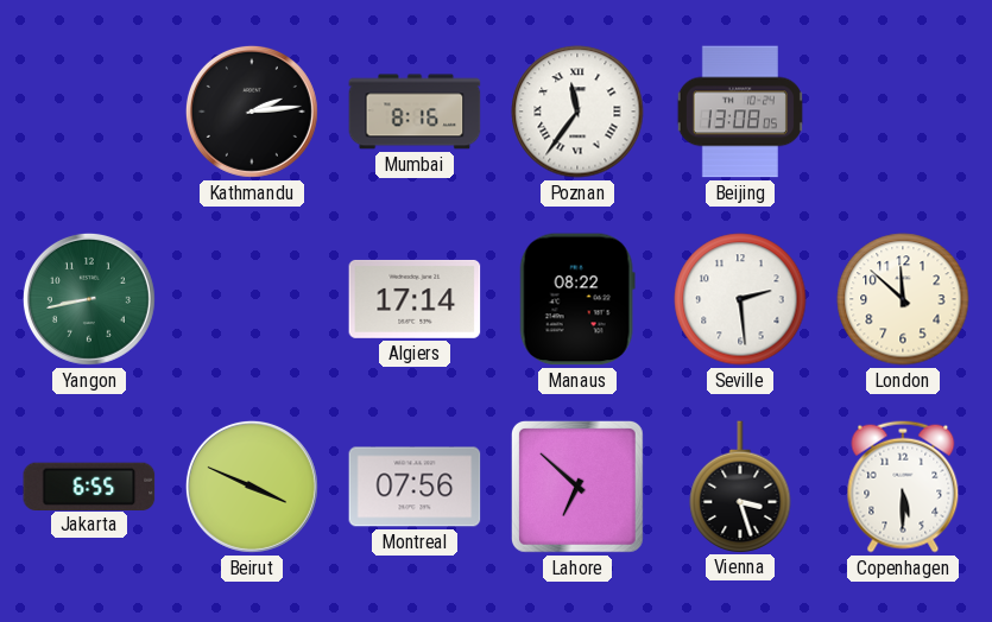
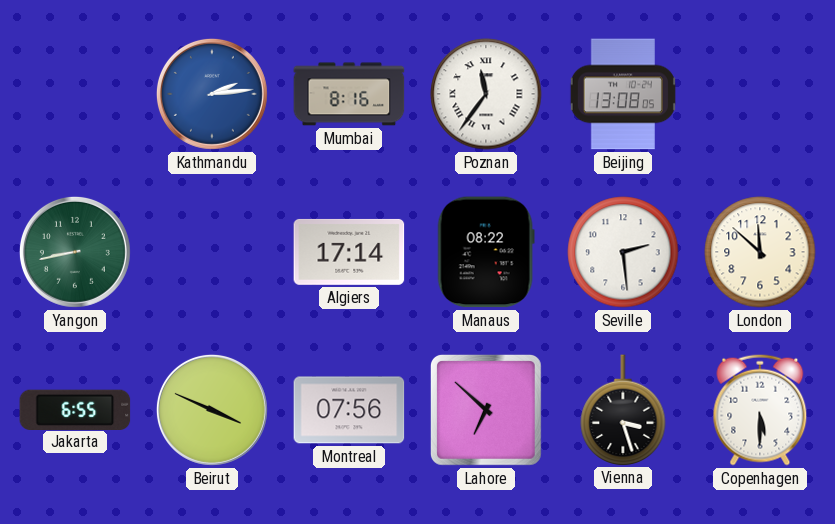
Kathmandu dial: black -> blue (212, 94)
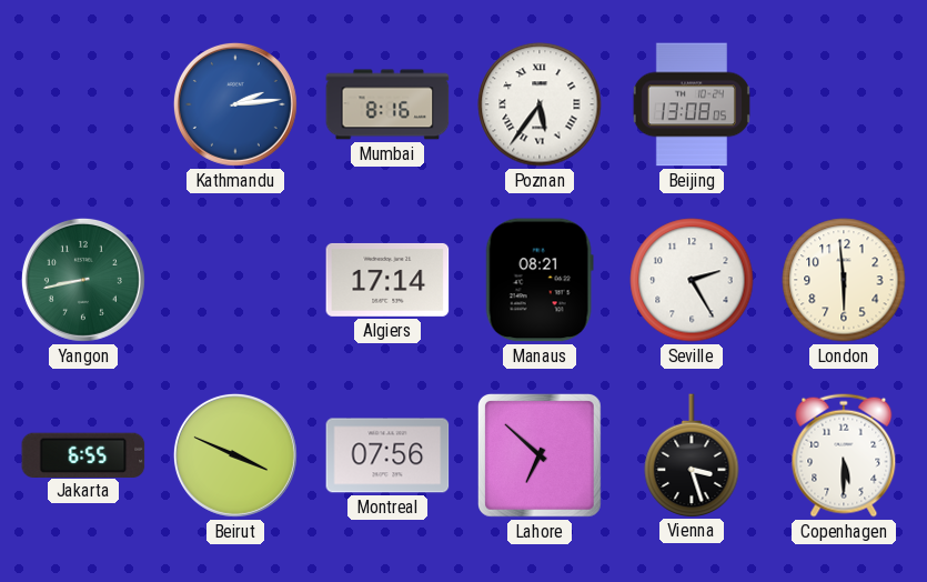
Poznan: 11:36 -> 5:36 (540, 104)
Manaus: 08:22 -> 08:21 (540, 280)
Seville: 2:29 -> 2:25 (692, 280)
London: 11:52 -> 5:59 (844, 280)
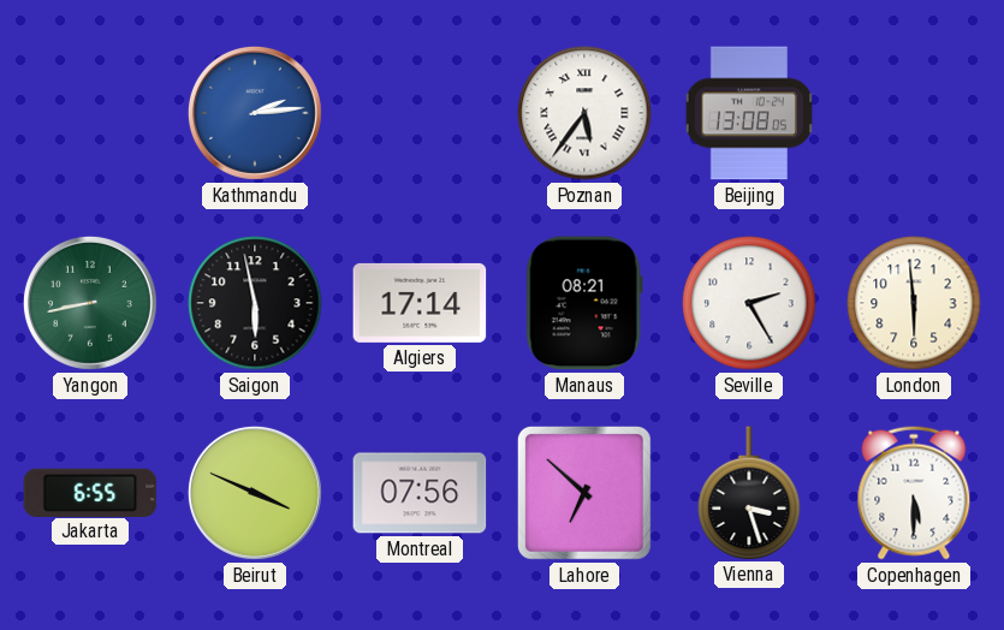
Mumbai: 8:16 -> none (387, 104)
Saigon: none -> 5:58 (255, 303)
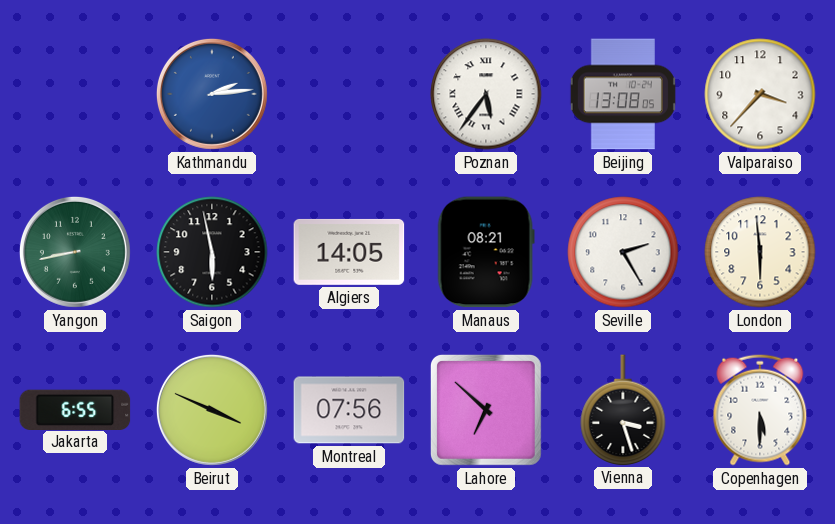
Valparaiso: none -> 3:37 (760, 94)
Algiers: 17:14 -> 14:05 (349, 252)
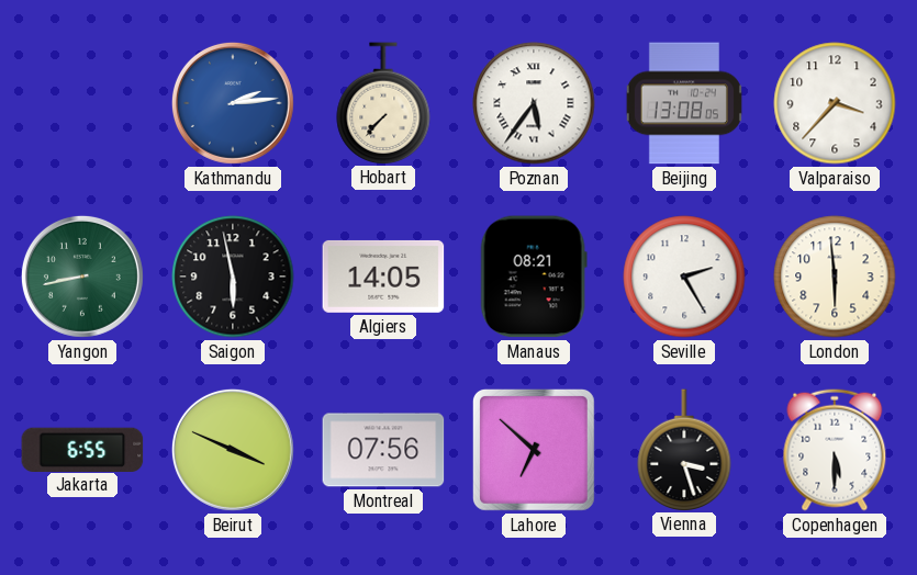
Hobart: none -> 7:37 (383, 103)
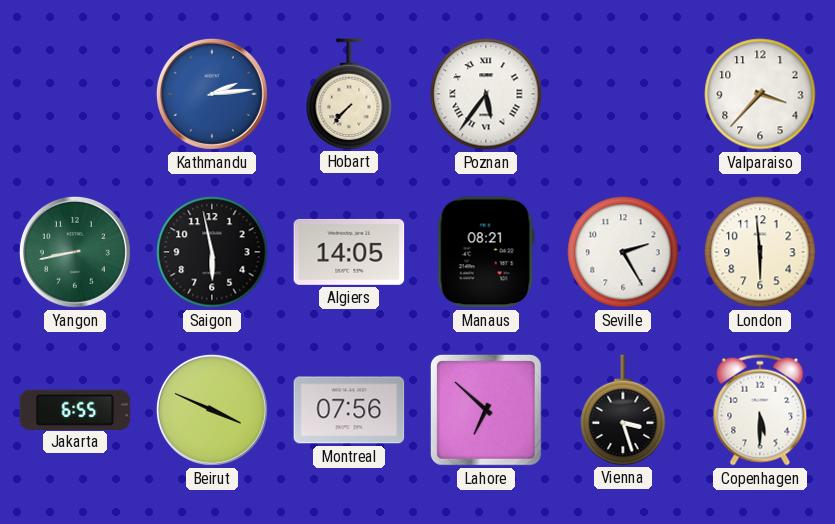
Beijing: 13:08 -> none (684, 103)
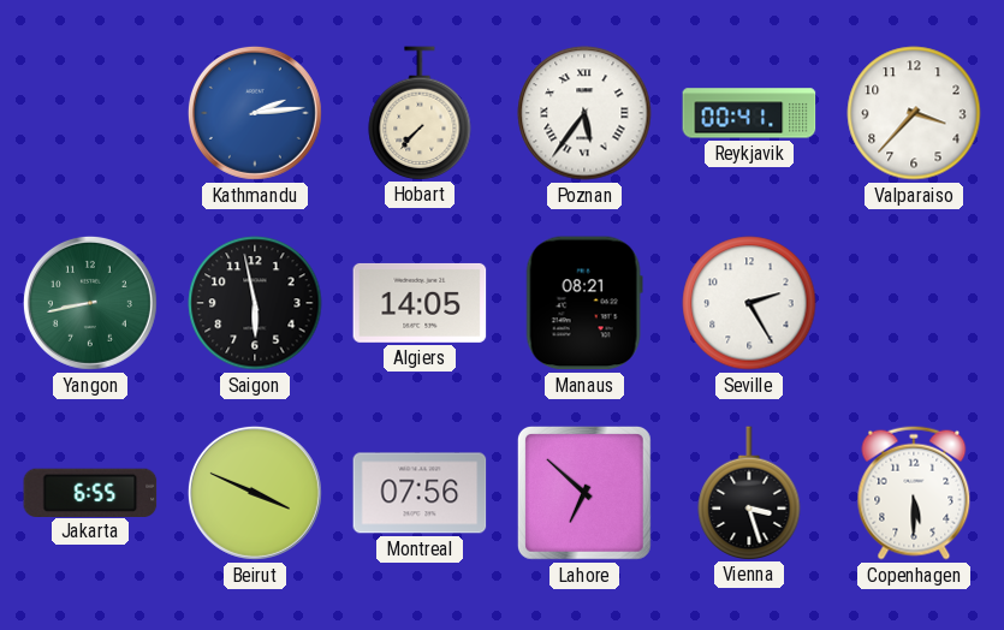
Reykjavik: none -> 00:41 (749, 113)
London: 5:59 -> none (760, 252)
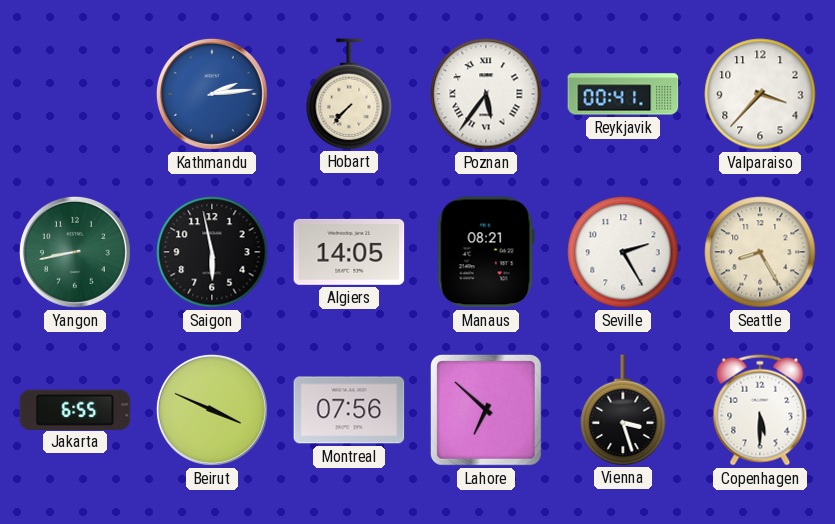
Seattle: none -> 8:25 (760, 252)
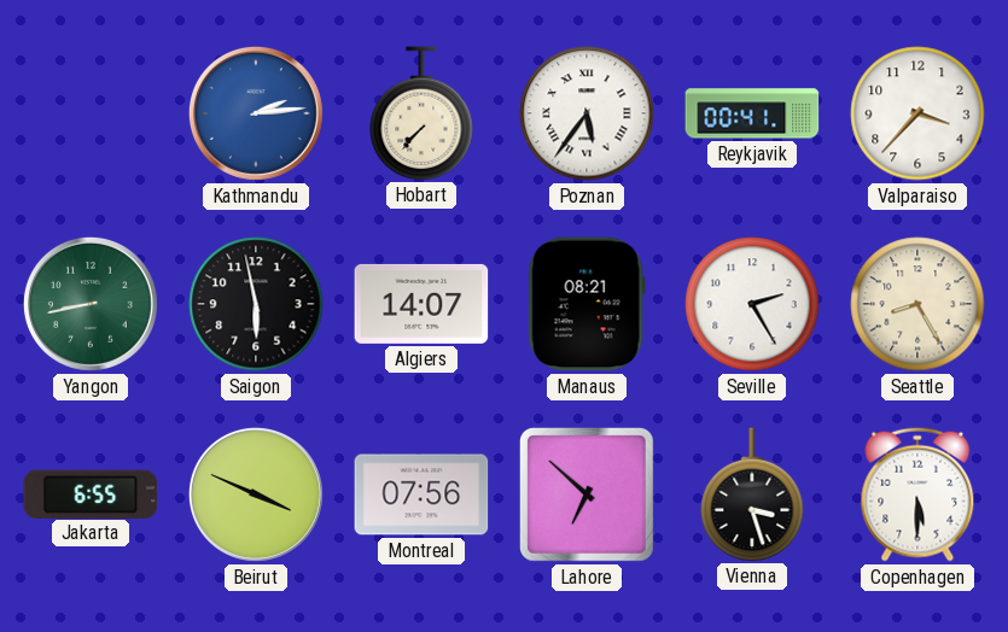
Algiers: 14:05 -> 14:07 (421, 304)
